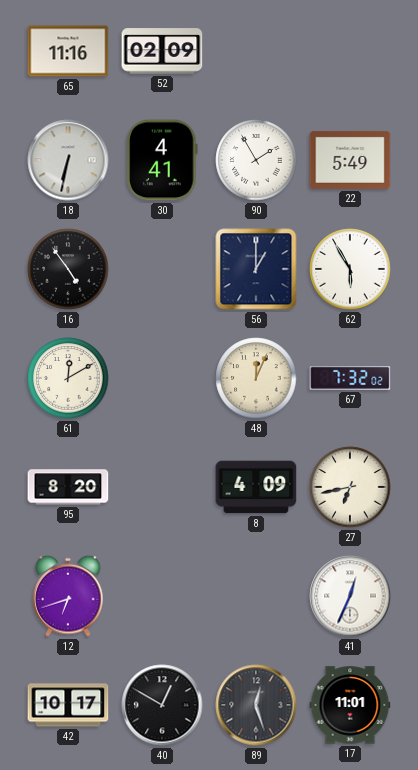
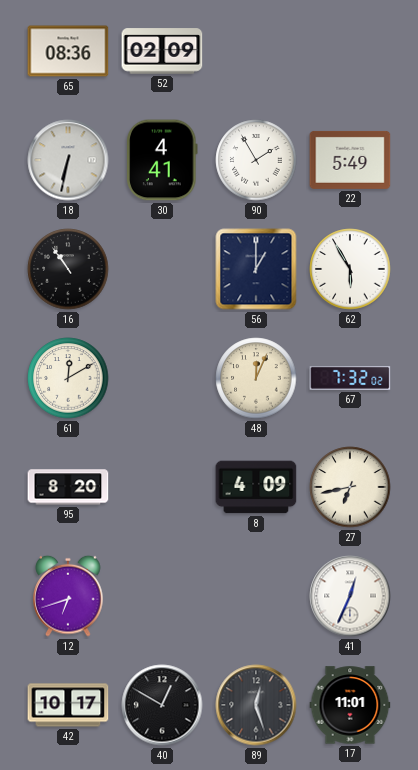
65: 11:16 -> 08:36 (68, 51)
16: 4:54 -> 10:54 (68, 269)
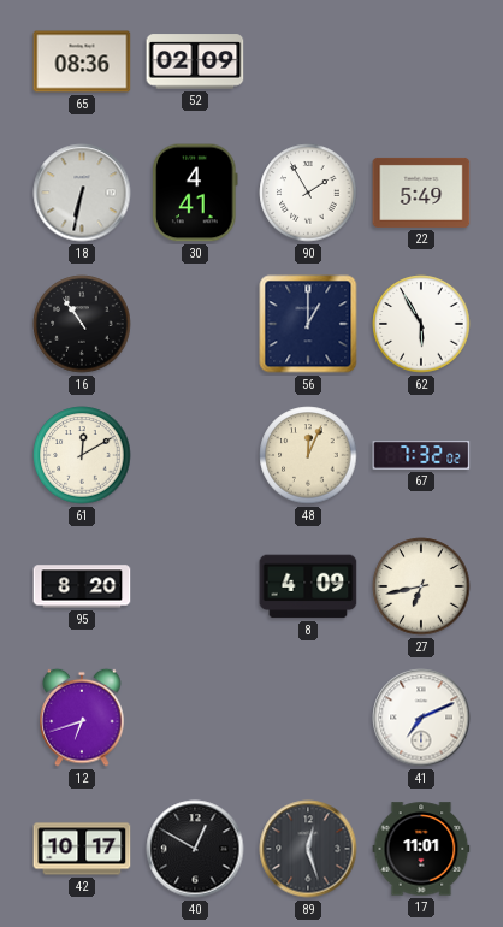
41: 12:34 -> 7:11 (421, 718)
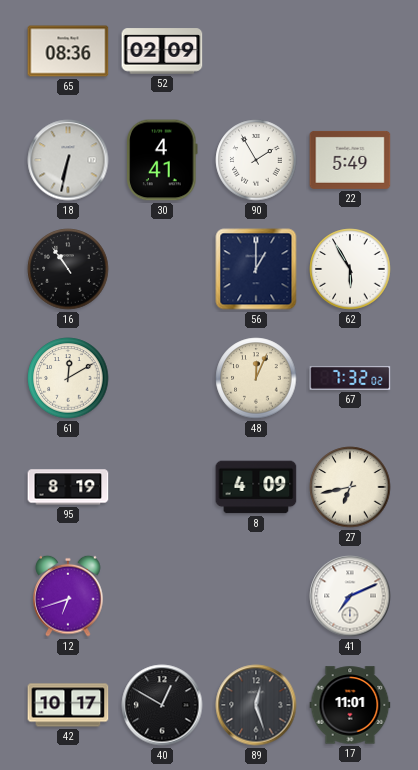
95: 8:20 -> 8:19 (68, 487)
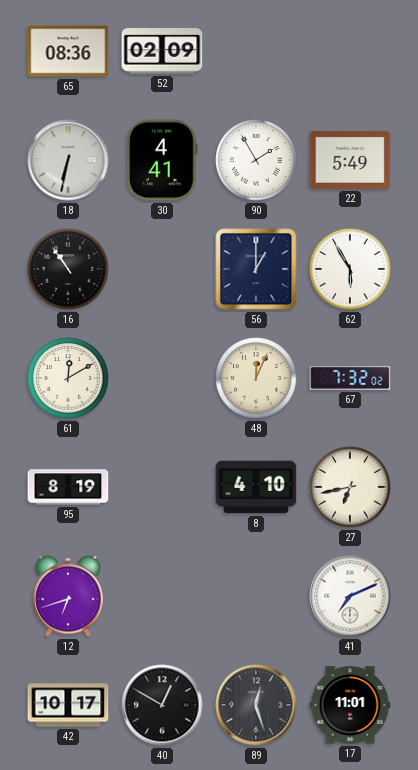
8: 4:09 -> 4:10 (256, 487)
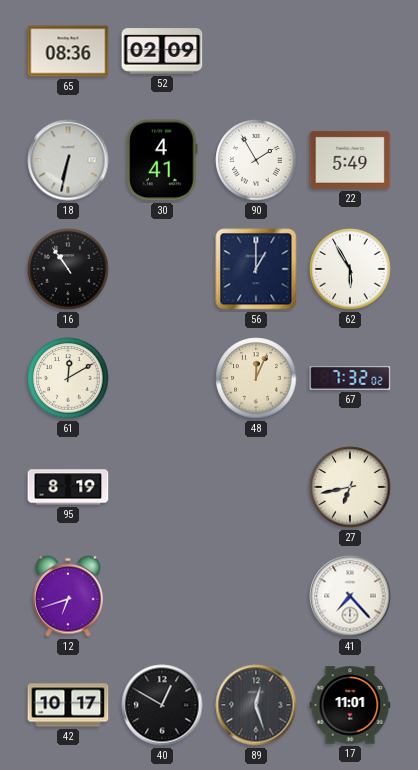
8: 4:10 -> none (256, 487)
41: 7:11 -> 7:23 (350, 596)
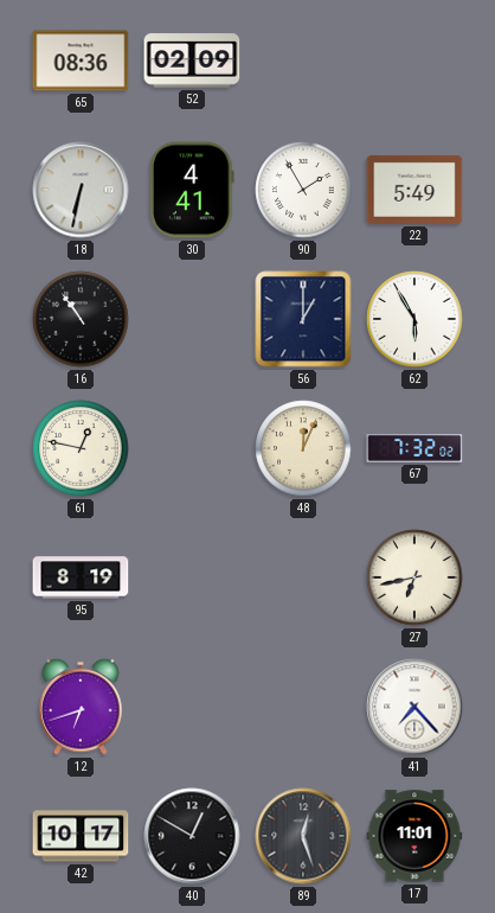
61: 12:10 -> 12:47 (81, 448)
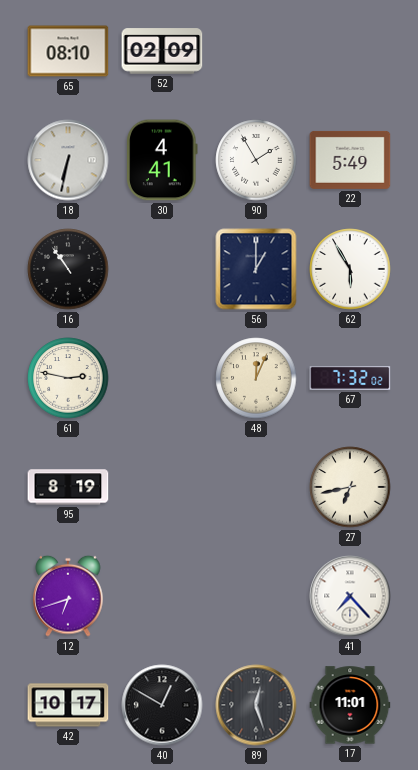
65: 08:36 -> 08:10 (68, 51)
61: 12:47 -> 2:47 (68, 378)
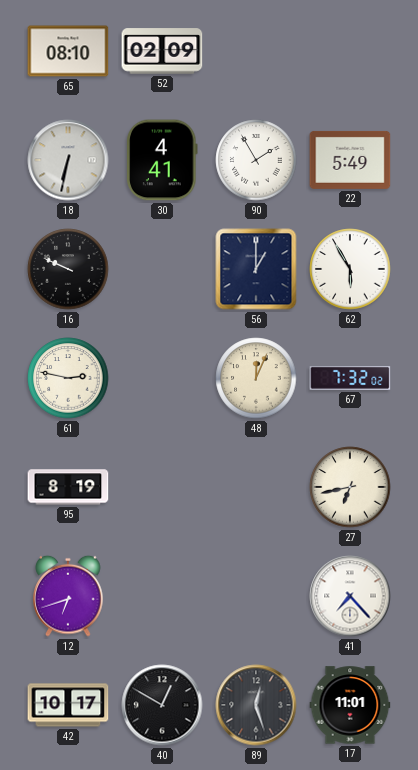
16: 10:54 -> 9:49 (68, 269)
